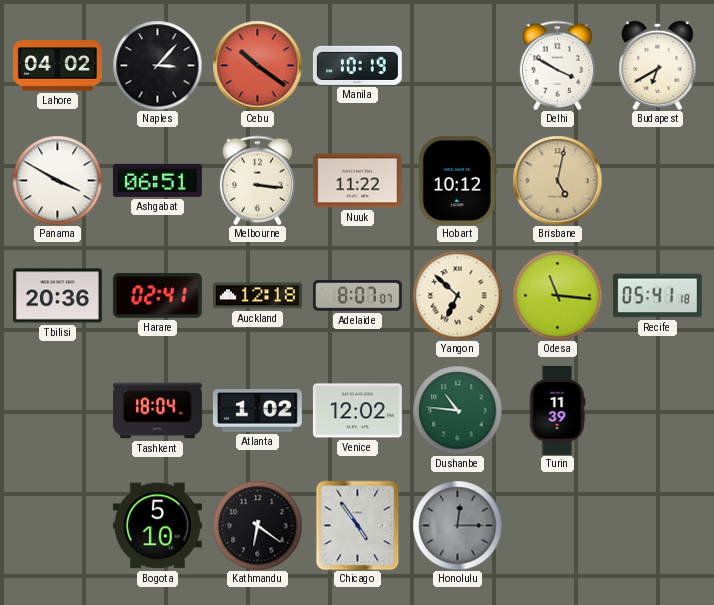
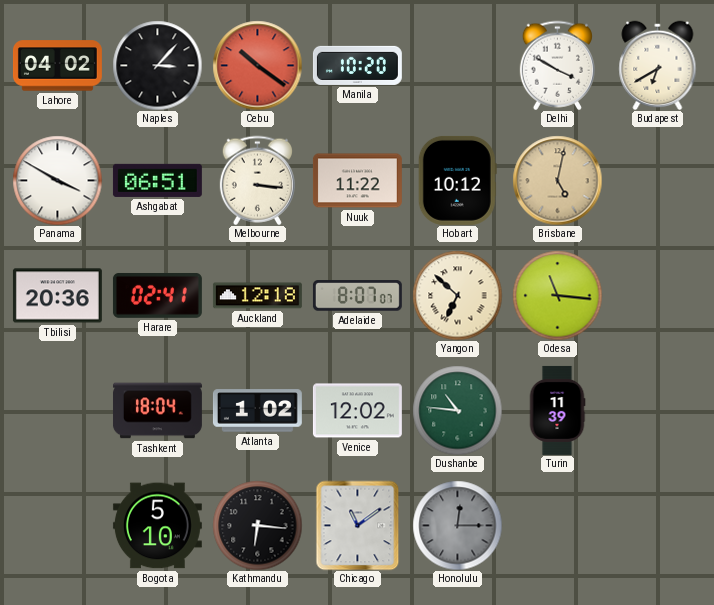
Manila: 10:19 -> 10:20 (357, 65)
Recife: 05:41 -> none (657, 296)
Kathmandu: 6:21 -> 6:16 (257, 525)
Chicago: 4:54 -> 11:09 (358, 525)
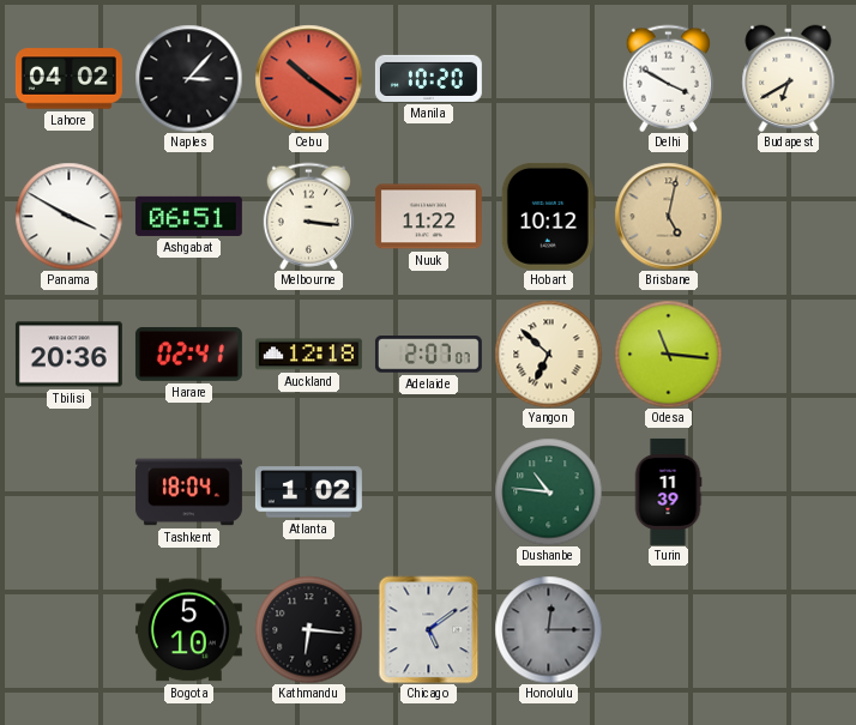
Adelaide: 8:07 -> 2:07 (428, 355)
Venice: 12:02 -> none (357, 411)
Chicago: 11:09 -> 5:09 (429, 629)
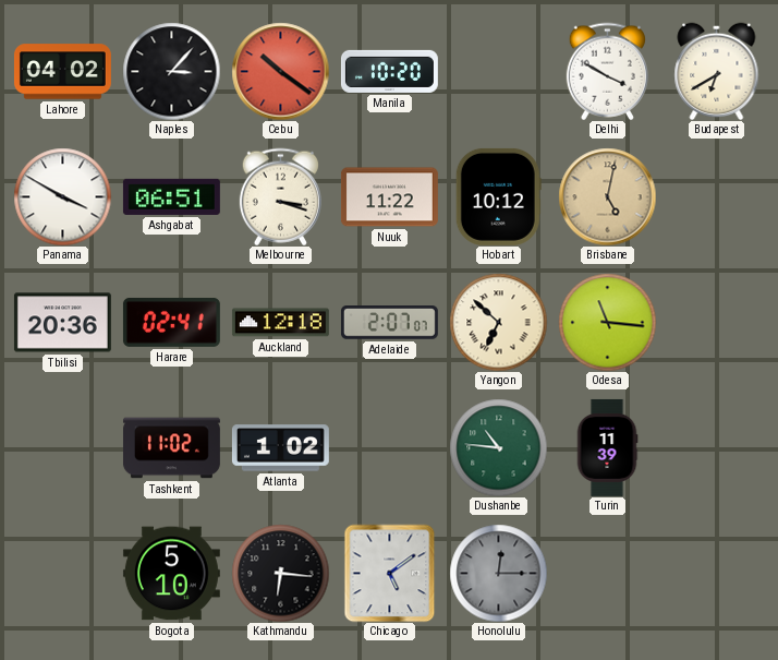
Melbourne: 3:16 -> 3:18 (280, 196)
Tashkent: 18:04 -> 11:02 (171, 448)
